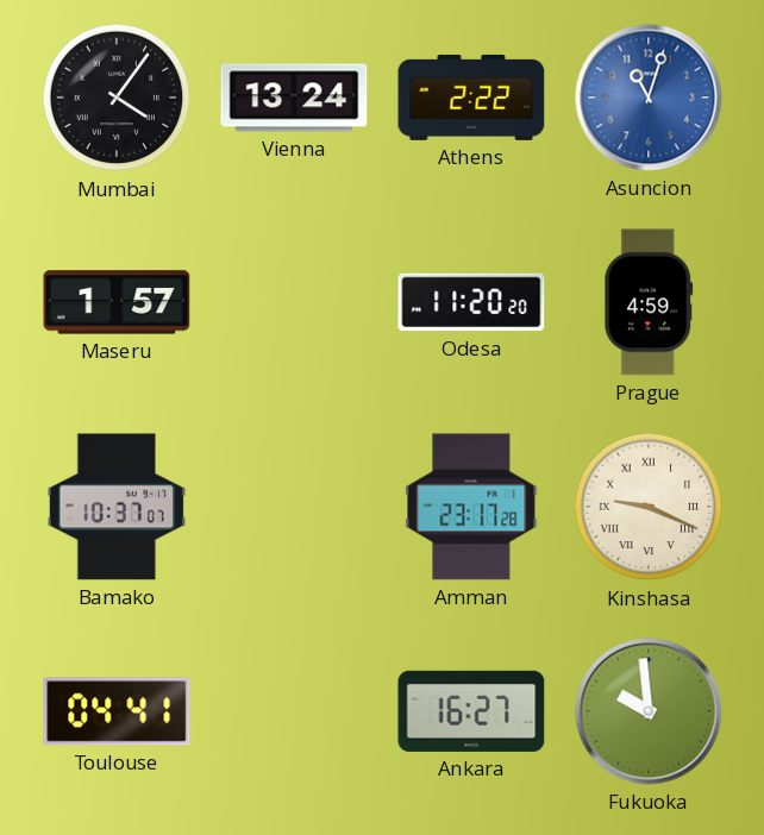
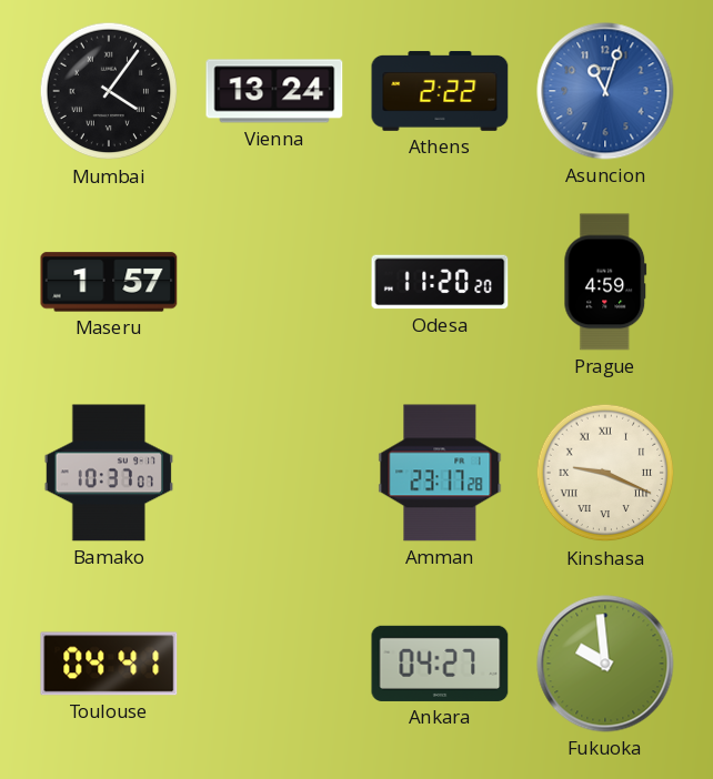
Ankara: 16:27 -> 04:27 (440, 664)
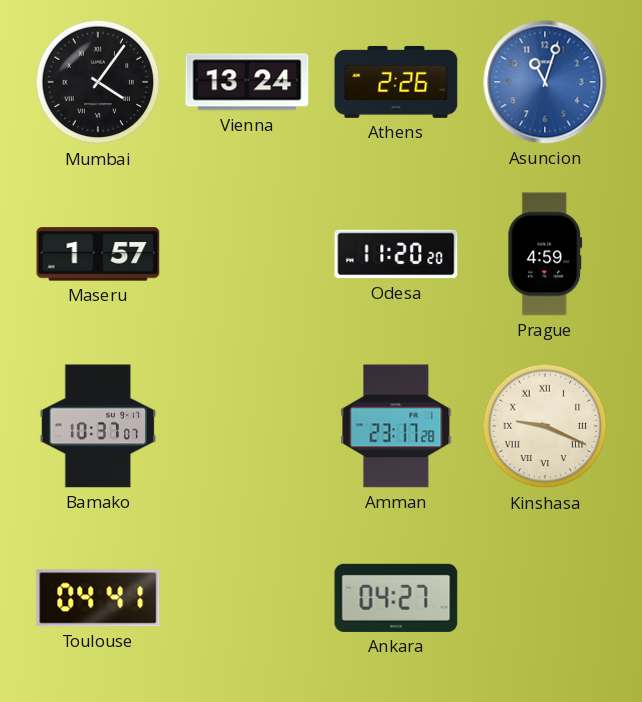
Athens: 2:22 -> 2:26 (396, 82)
Fukuoka: 9:59 -> none (605, 664)
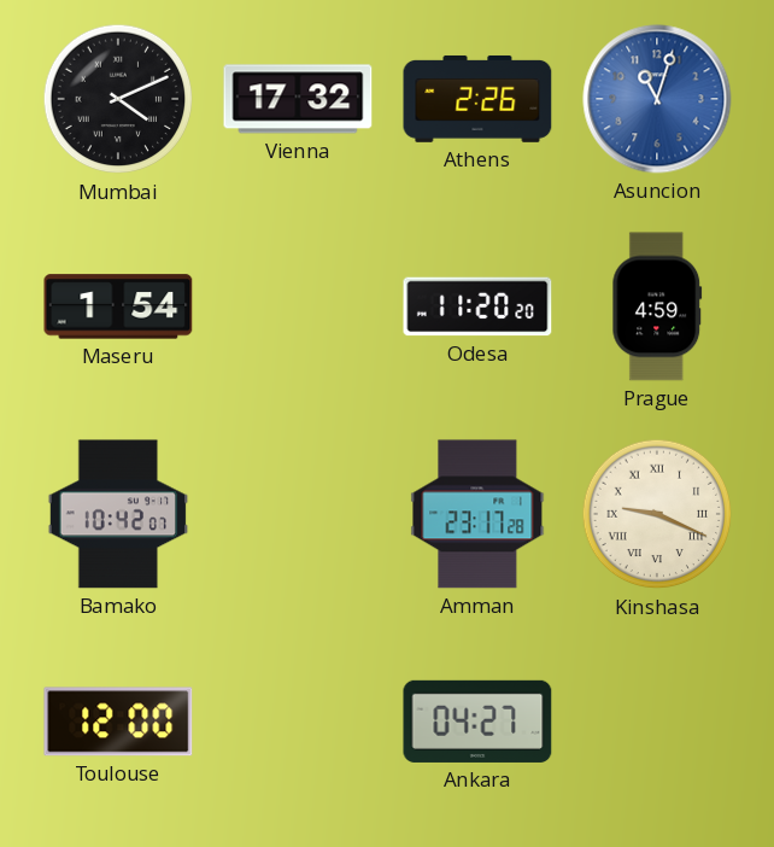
Mumbai: 4:06 -> 4:11 (118, 99)
Vienna: 13:24 -> 17:32 (298, 99)
Maseru: 1:57 -> 1:54 (118, 306)
Bamako: 10:37 -> 10:42 (118, 514)
Toulouse: 04:41 -> 12:00 (118, 722)
